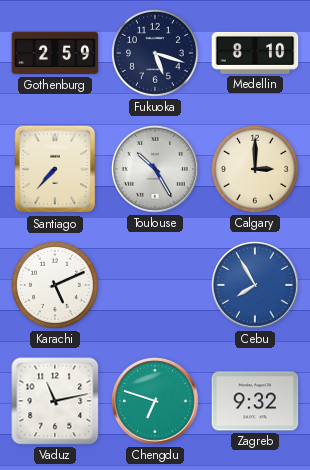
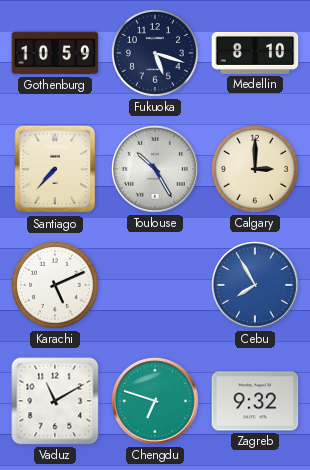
Gothenburg: 2:59 -> 10:59 (55, 53)
Vaduz: 11:13 -> 11:10 (55, 401)
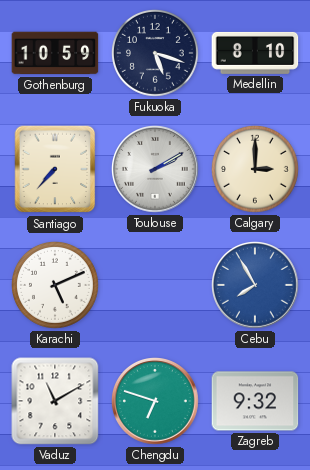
Toulouse: 10:25 -> 2:10 (156, 170)
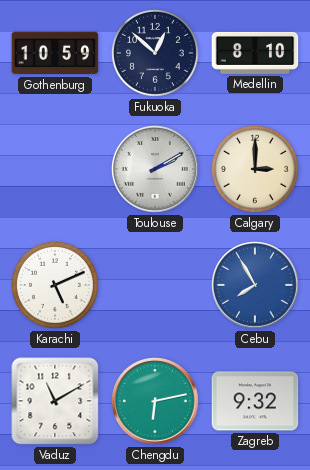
Fukuoka: 5:18 -> 12:52 (156, 54)
Santiago: 7:37 -> none (55, 169)
Chengdu: 6:48 -> 6:13 (156, 402)
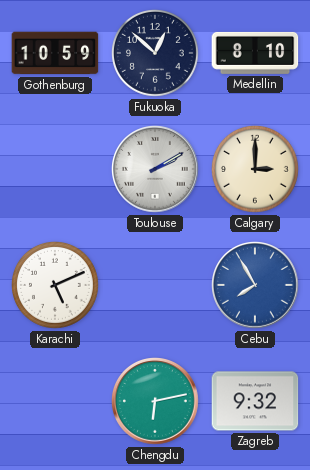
Vaduz: 11:10 -> none (55, 401)
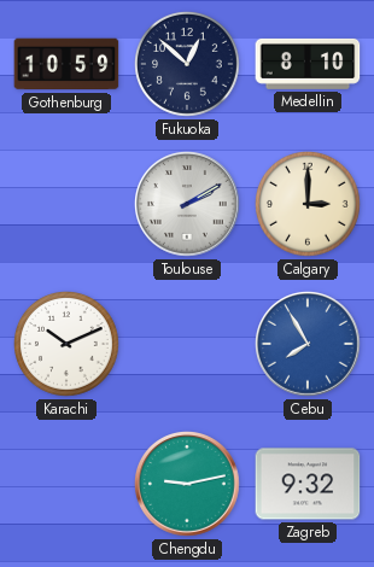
Karachi: 5:11 -> 10:11 (68, 345)
Chengdu: 6:13 -> 9:13 (188, 485)
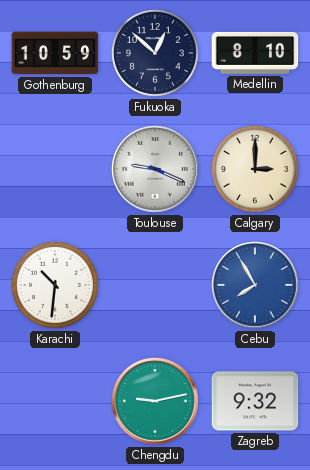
Toulouse: 2:10 -> 9:19 (156, 170)
Karachi: 10:11 -> 10:31 (56, 286)
